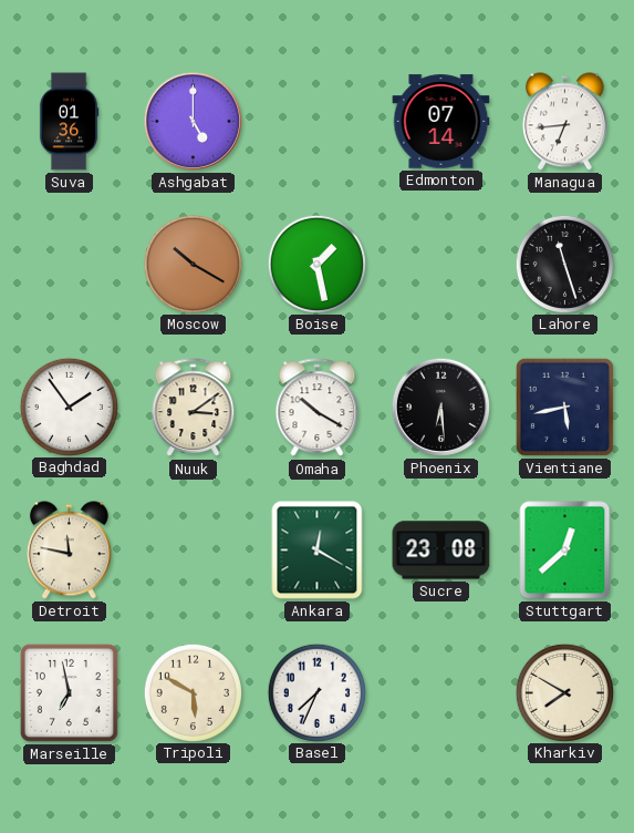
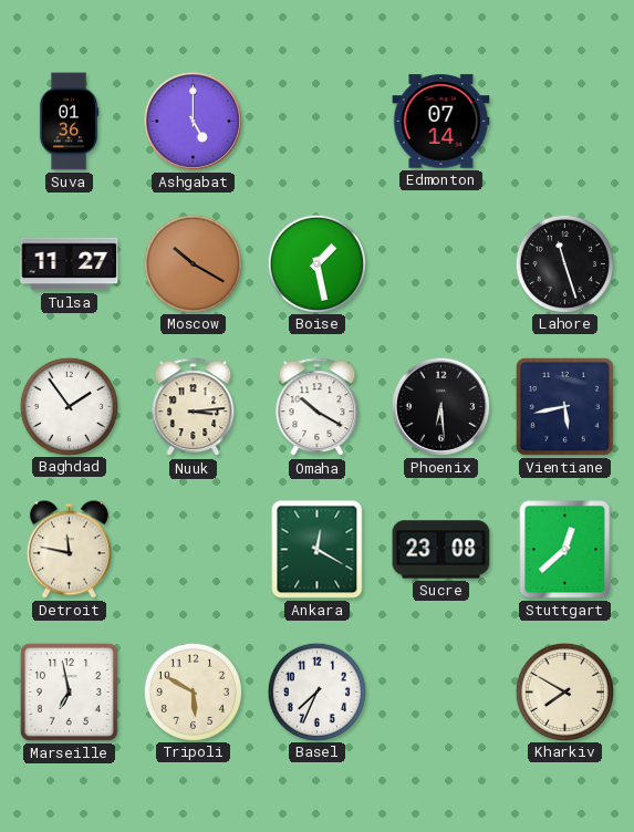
Managua: 6:44 -> none (564, 122)
Tulsa: none -> 11:27 (70, 264)
Nuuk: 3:09 -> 3:14 (194, 407)
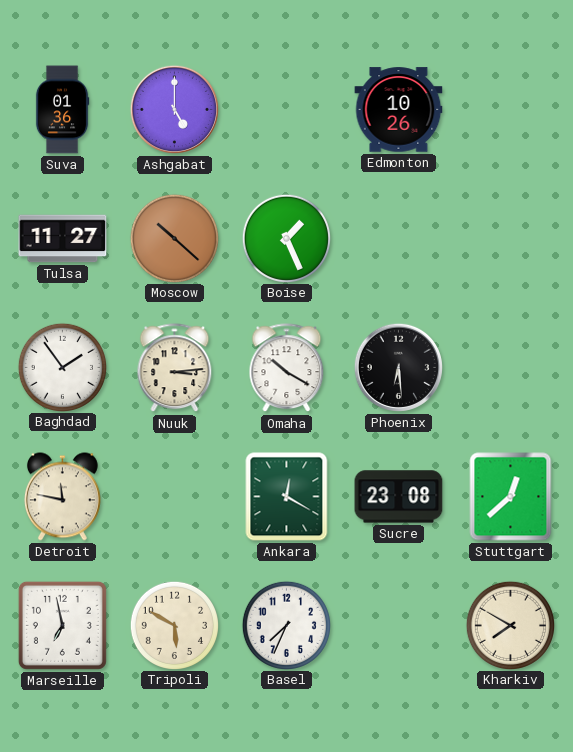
Edmonton: 07:14 -> 10:26 (399, 110)
Moscow: 10:20 -> 10:22 (174, 238)
Boise: 1:28 -> 1:26 (286, 238)
Lahore: 11:27 -> none (564, 263)
Vientiane: 5:43 -> none (564, 406)
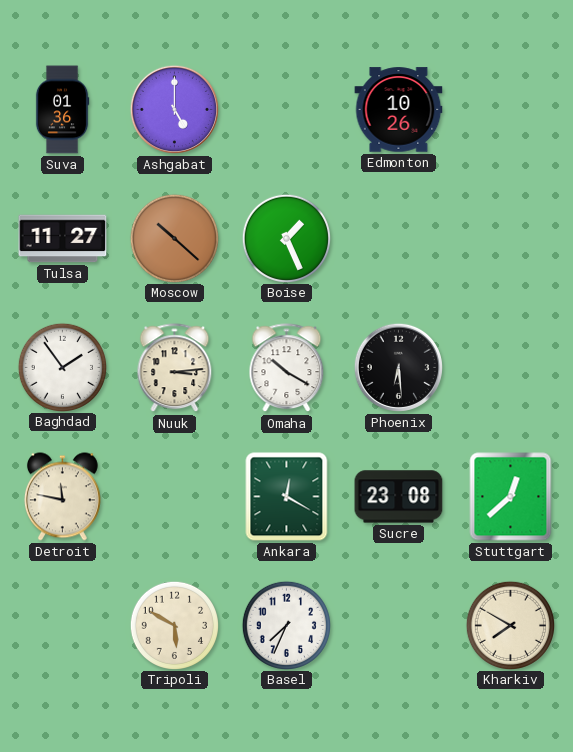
Marseille: 6:58 -> none (62, 625)
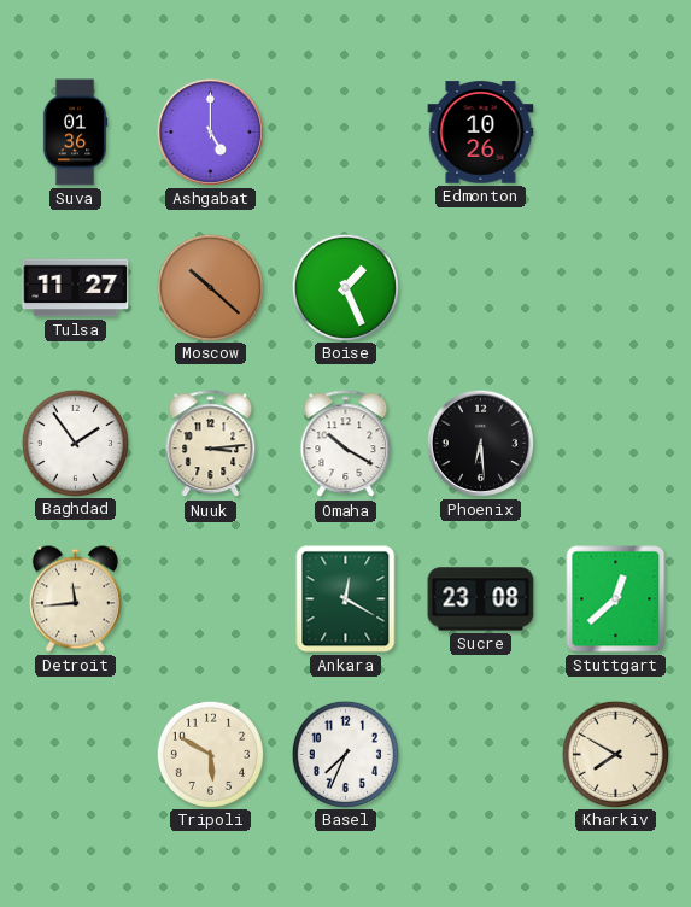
Detroit: 11:47 -> 11:44 (75, 599)
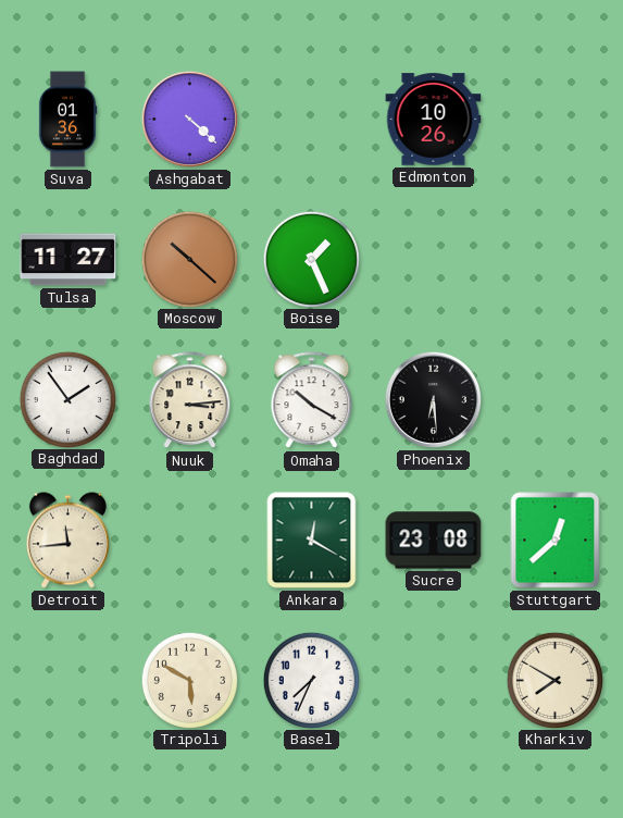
Ashgabat: 5:00 -> 4:22 (189, 119)
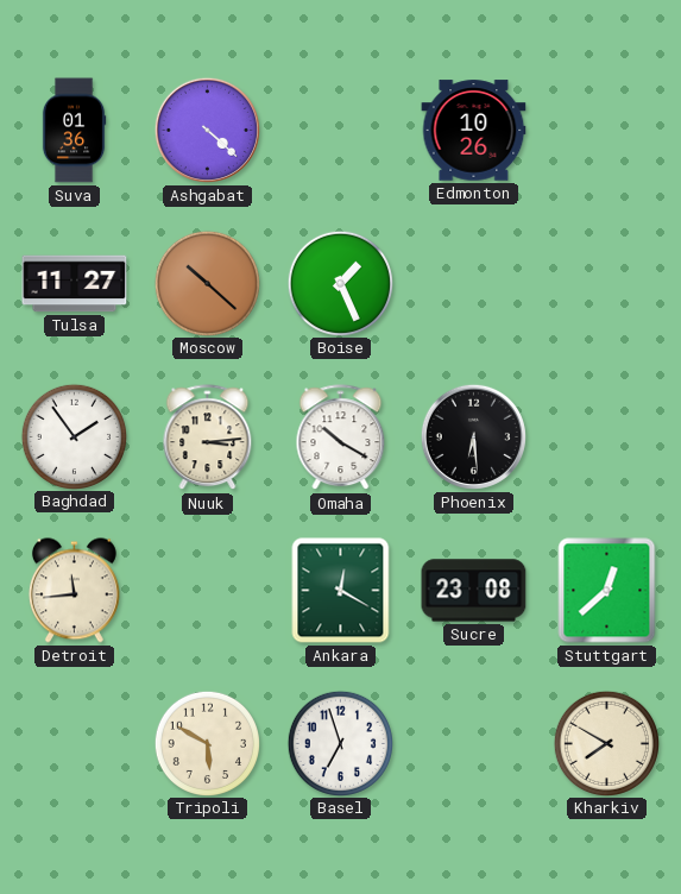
Basel: 7:34 -> 6:57 (340, 743)
